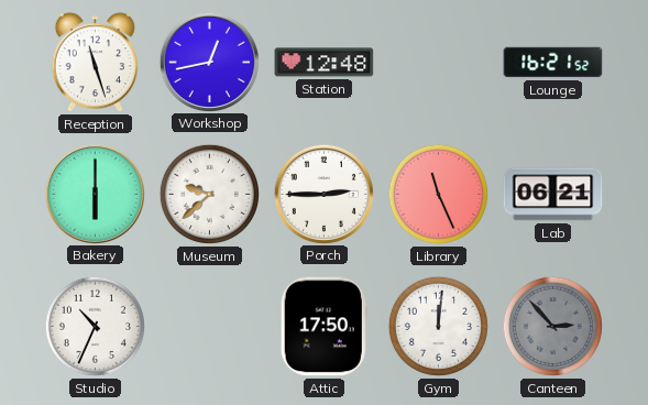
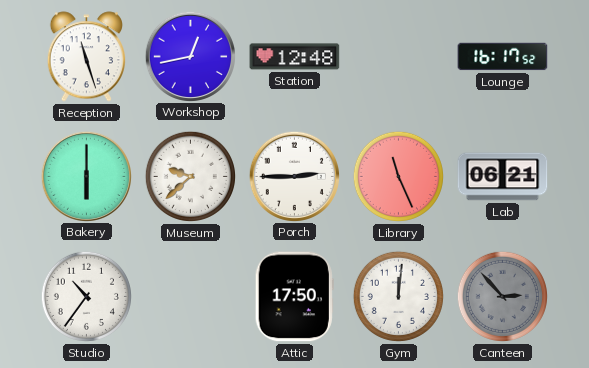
Lounge: 16:21 -> 16:17 (503, 57)
Studio: 10:34 -> 10:36 (86, 296)
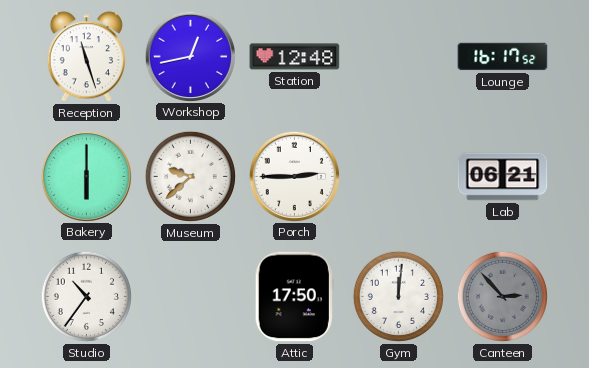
Library: 11:26 -> none (398, 176)
